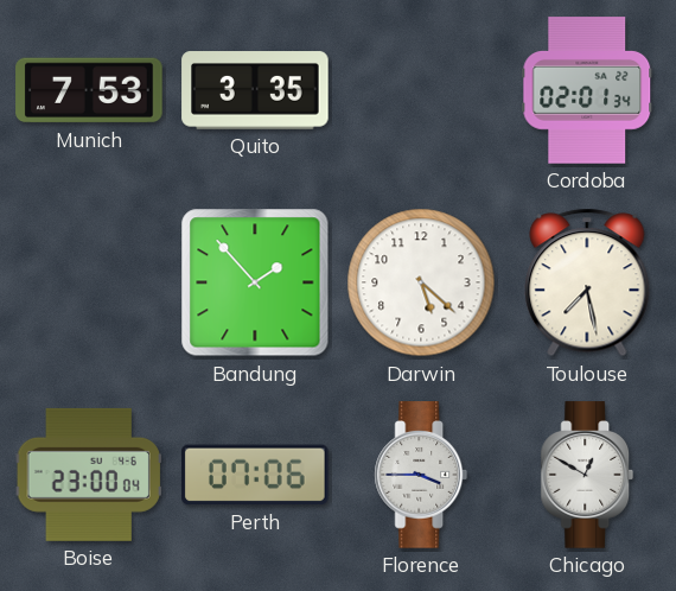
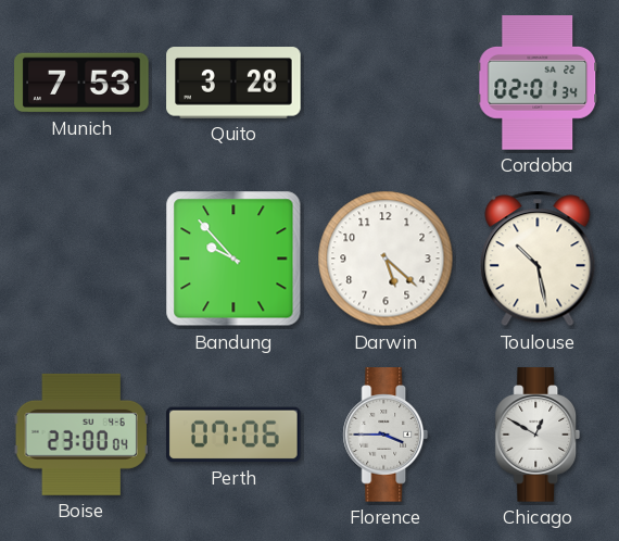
Quito: 3:35 -> 3:28 (233, 83)
Bandung: 1:53 -> 9:53 (233, 259)
Toulouse: 7:28 -> 10:28 (538, 259)
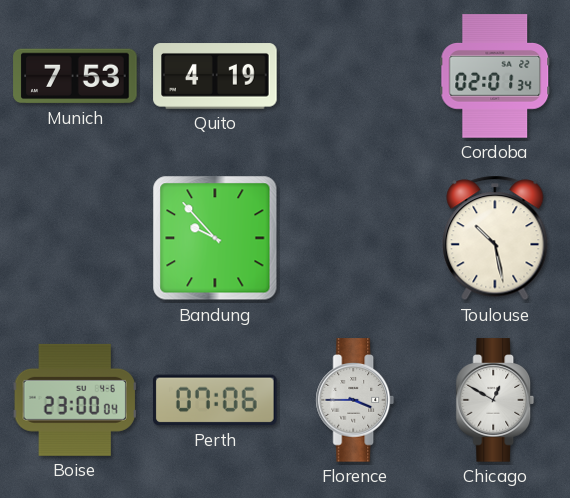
Quito: 3:28 -> 4:19 (215, 76)
Darwin: 5:22 -> none (386, 259)
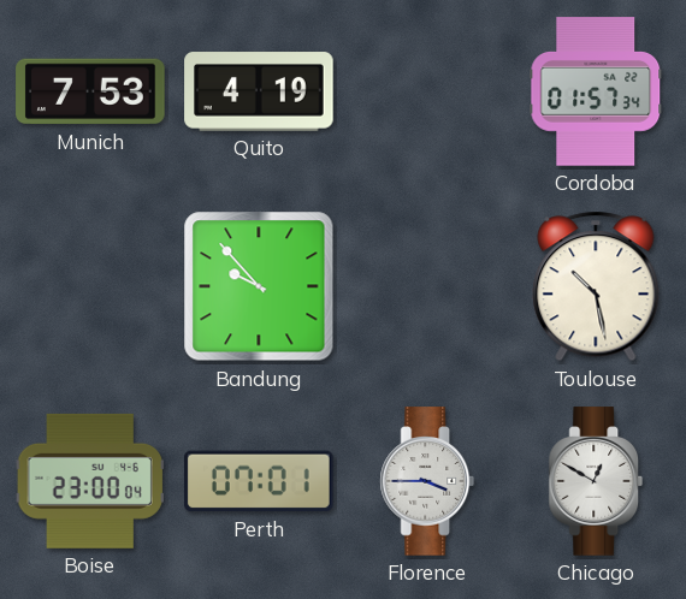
Cordoba: 02:01 -> 01:57 (596, 91)
Perth: 07:06 -> 07:01 (260, 481)
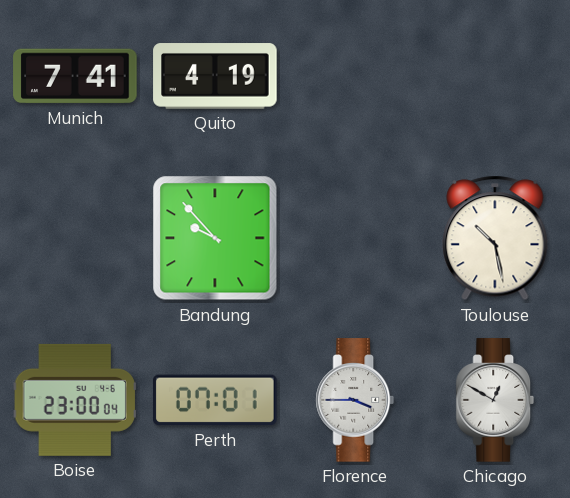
Munich: 7:53 -> 7:41 (75, 76)
Cordoba: 01:57 -> none (596, 91)
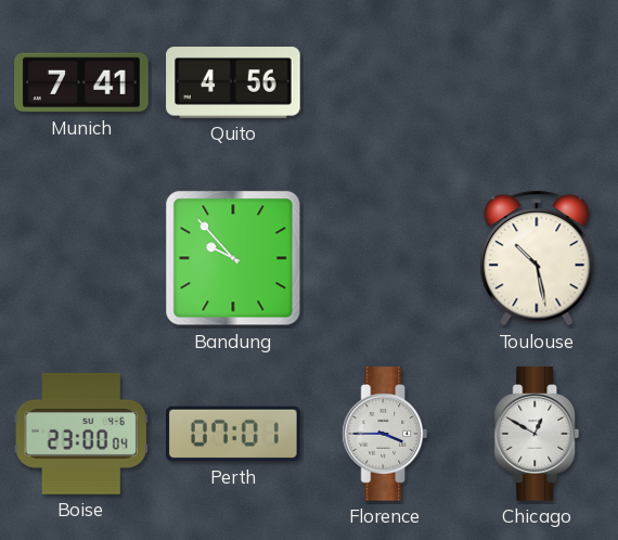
Quito: 4:19 -> 4:56 (233, 82)
